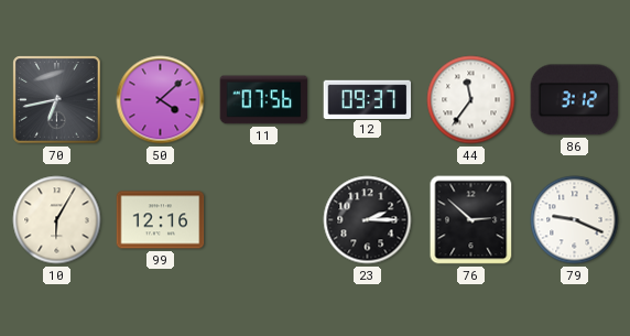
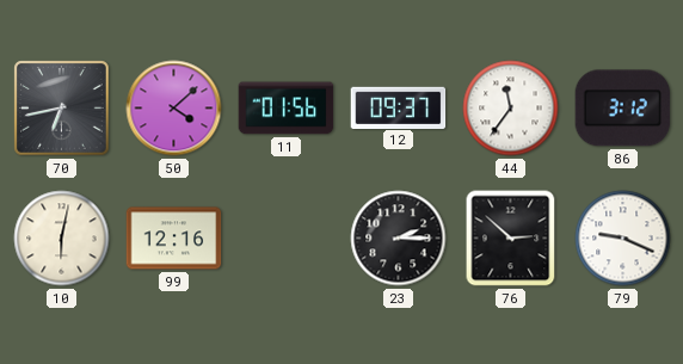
11: 07:56 -> 01:56 (287, 109)
10: 6:05 -> 6:02 (62, 239)
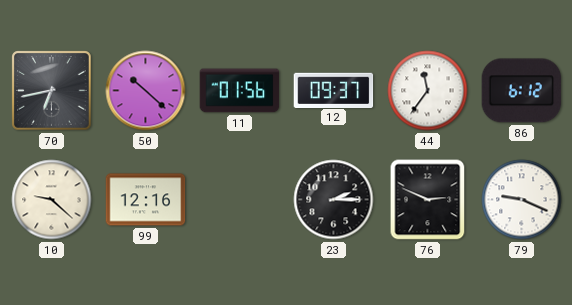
50: 4:08 -> 10:22 (146, 91)
86: 3:12 -> 6:12 (522, 91)
10: 6:02 -> 9:22 (52, 200)
76: 2:52 -> 2:49 (428, 200)
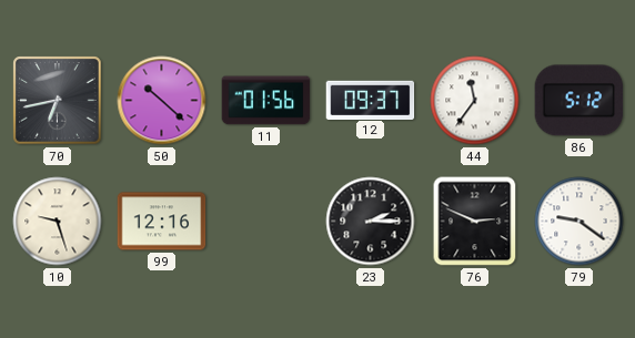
86: 6:12 -> 5:12 (579, 101)
10: 9:22 -> 9:27 (58, 222)
79: 9:19 -> 9:21 (579, 222)
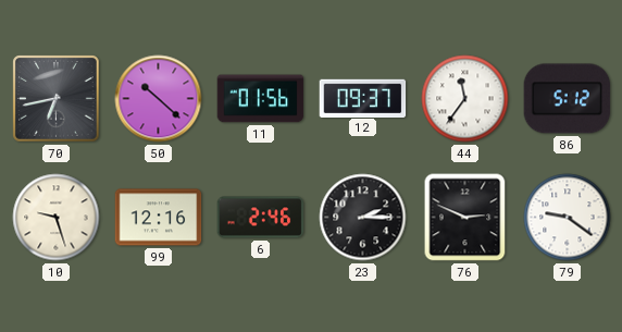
6: none -> 2:46 (261, 218)
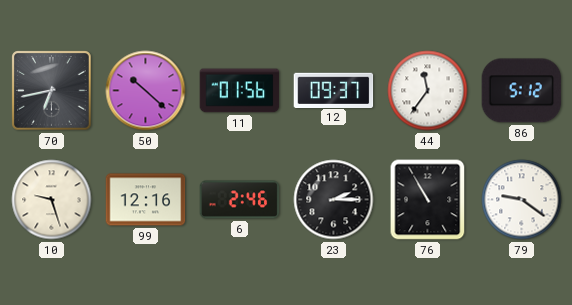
76: 2:49 -> 10:55 (428, 200)
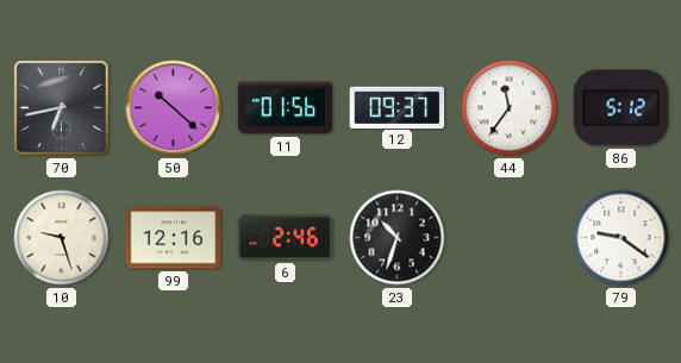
23: 2:15 -> 10:33 (398, 238)
76: 10:55 -> none (428, 200)
